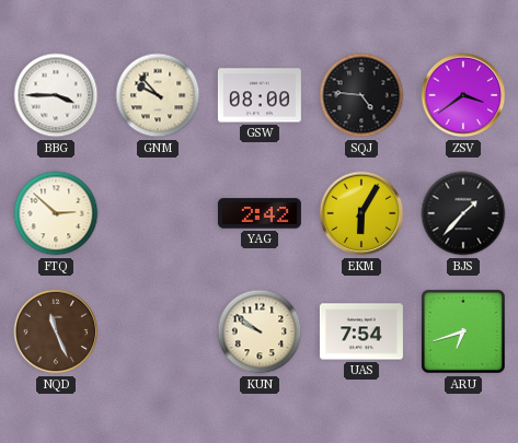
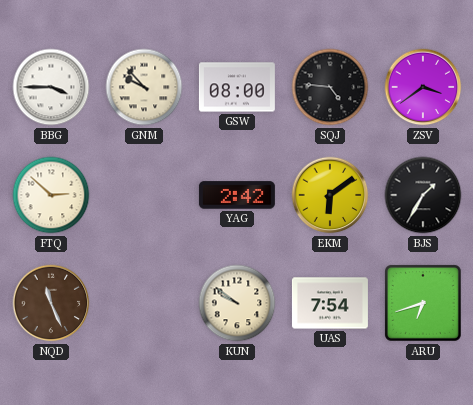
EKM: 6:05 -> 6:09 (330, 195)
BJS: 1:37 -> 1:35 (423, 195)
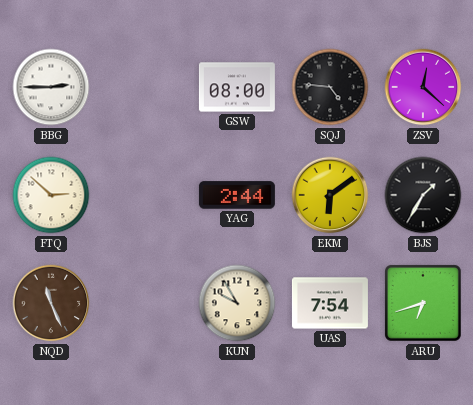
BBG: 3:45 -> 2:45 (51, 87)
GNM: 9:53 -> none (144, 87)
ZSV: 3:39 -> 12:22 (423, 87)
YAG: 2:42 -> 2:44 (237, 195)
KUN: 9:51 -> 9:55 (237, 303)
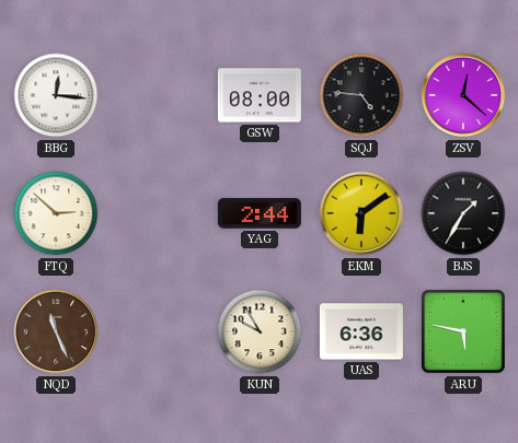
BBG: 2:45 -> 12:16 (56, 95)
UAS: 7:54 -> 6:36 (361, 331)
ARU: 6:42 -> 5:47 (463, 331)
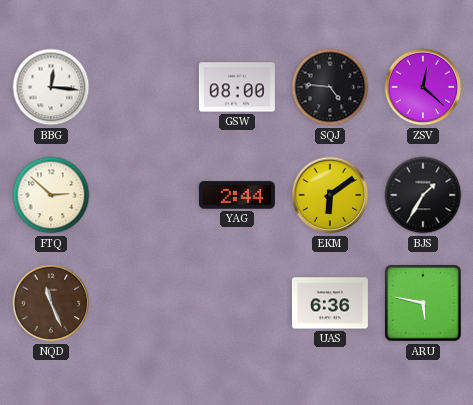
KUN: 9:55 -> none (260, 331)
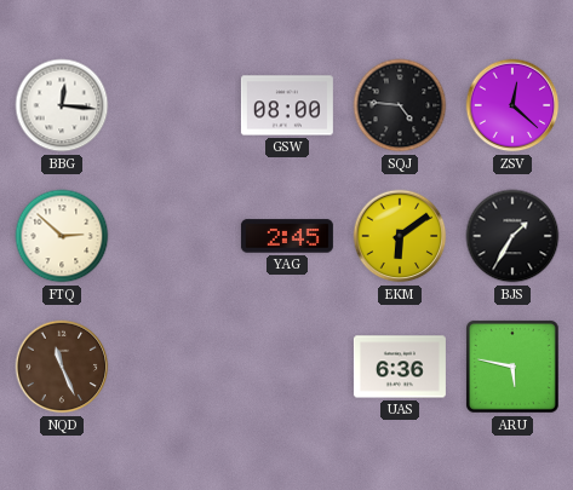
YAG: 2:44 -> 2:45 (287, 236)
